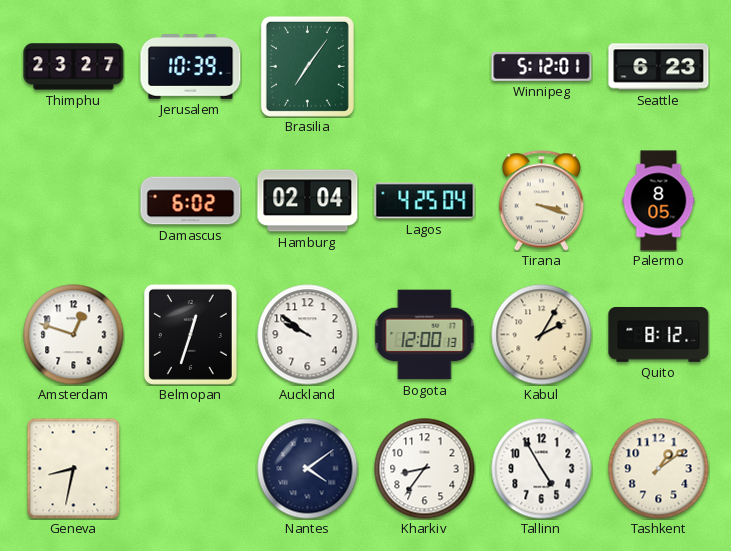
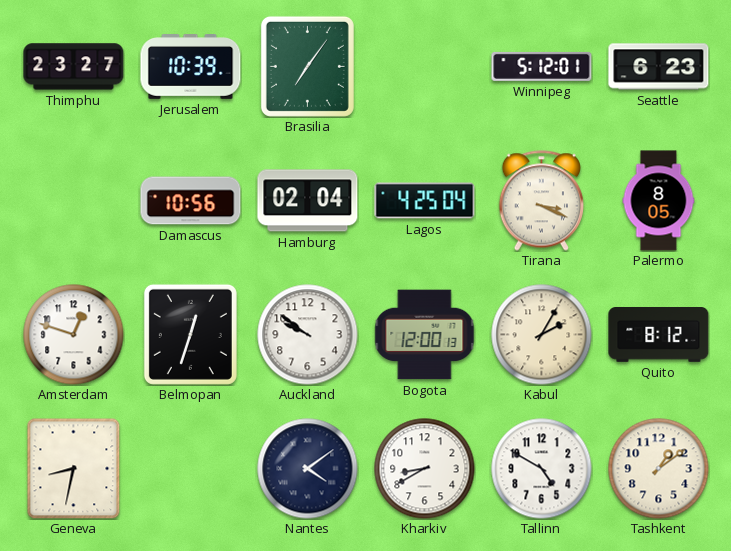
Damascus: 6:02 -> 10:56 (191, 201)
Tirana: 3:18 -> 3:19 (541, 201)
Kharkiv: 8:36 -> 8:40 (425, 469)
Tallinn: 4:55 -> 4:50 (542, 469)
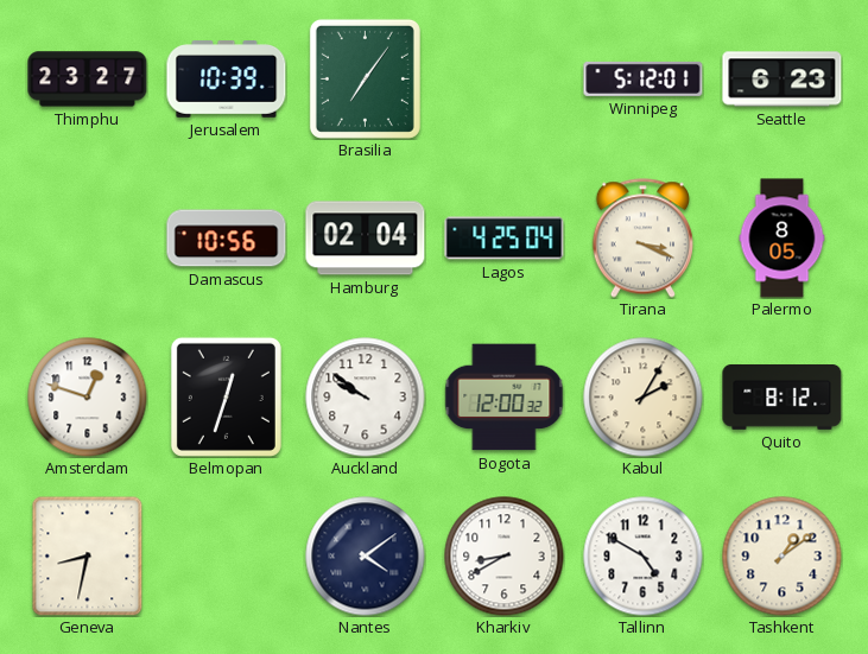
Bogota: 12:00:13 -> 12:00:32 (505, 398)
